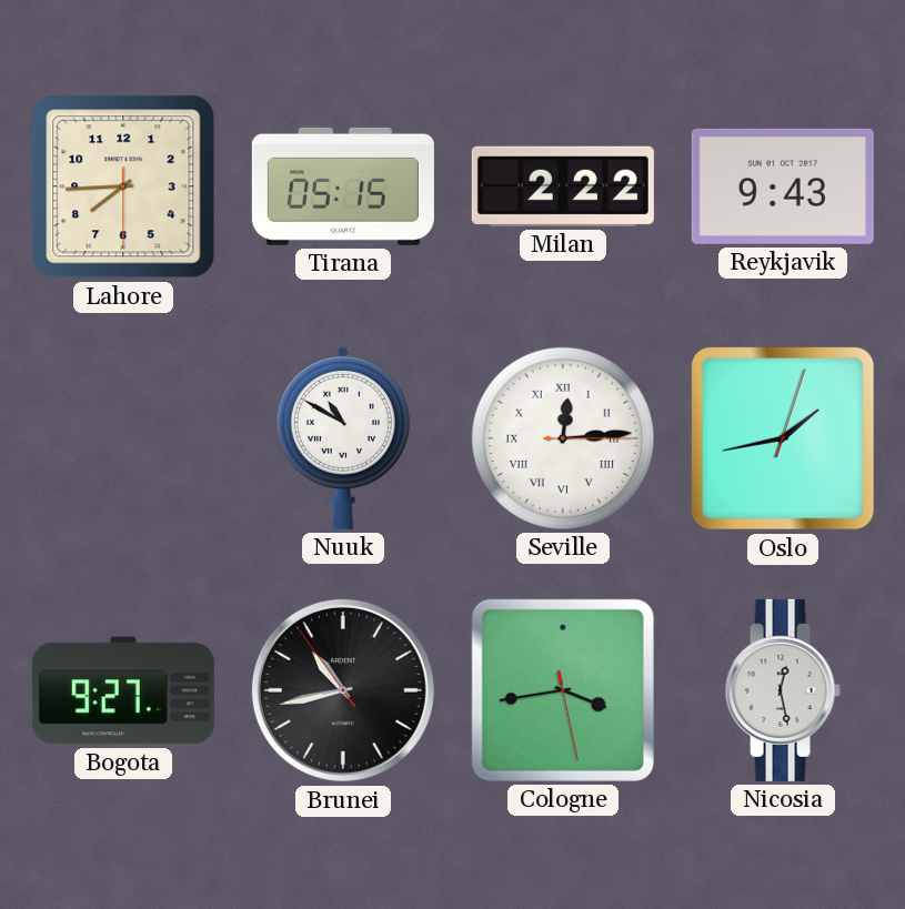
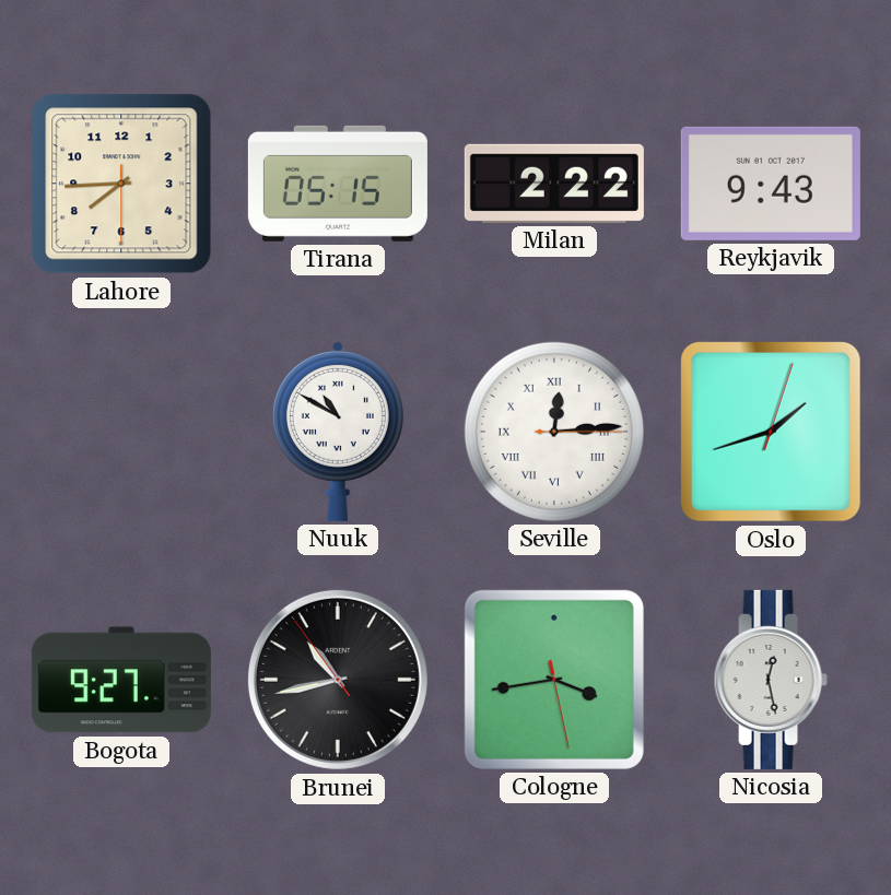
Oslo: 1:43 -> 1:42 (771, 432)
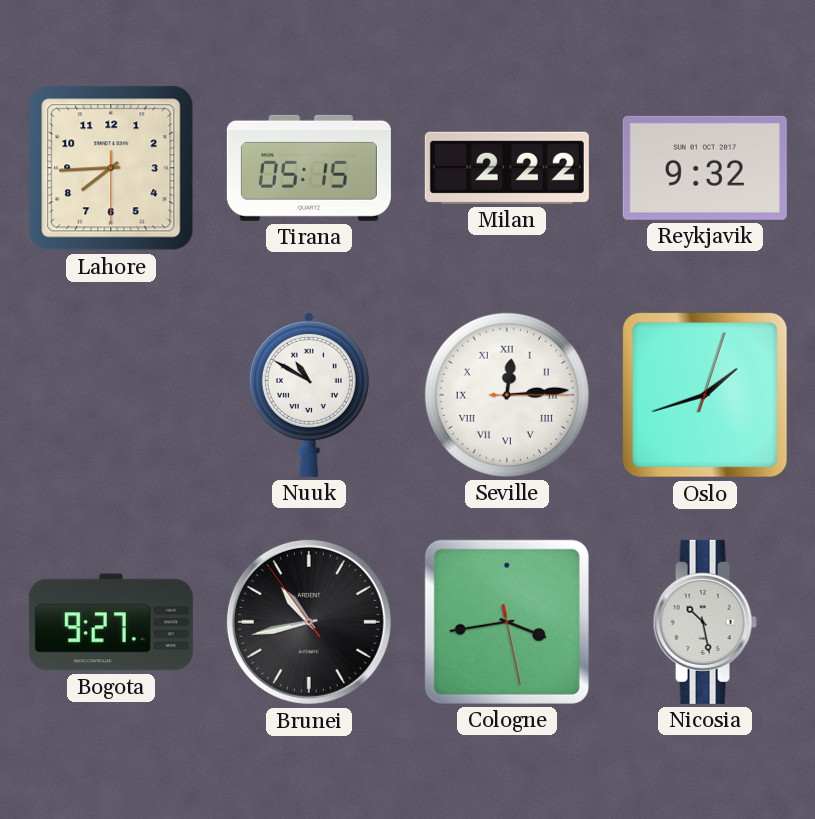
Reykjavik: 9:43 -> 9:32 (705, 168)
Nicosia: 12:28 -> 10:28 (705, 622)
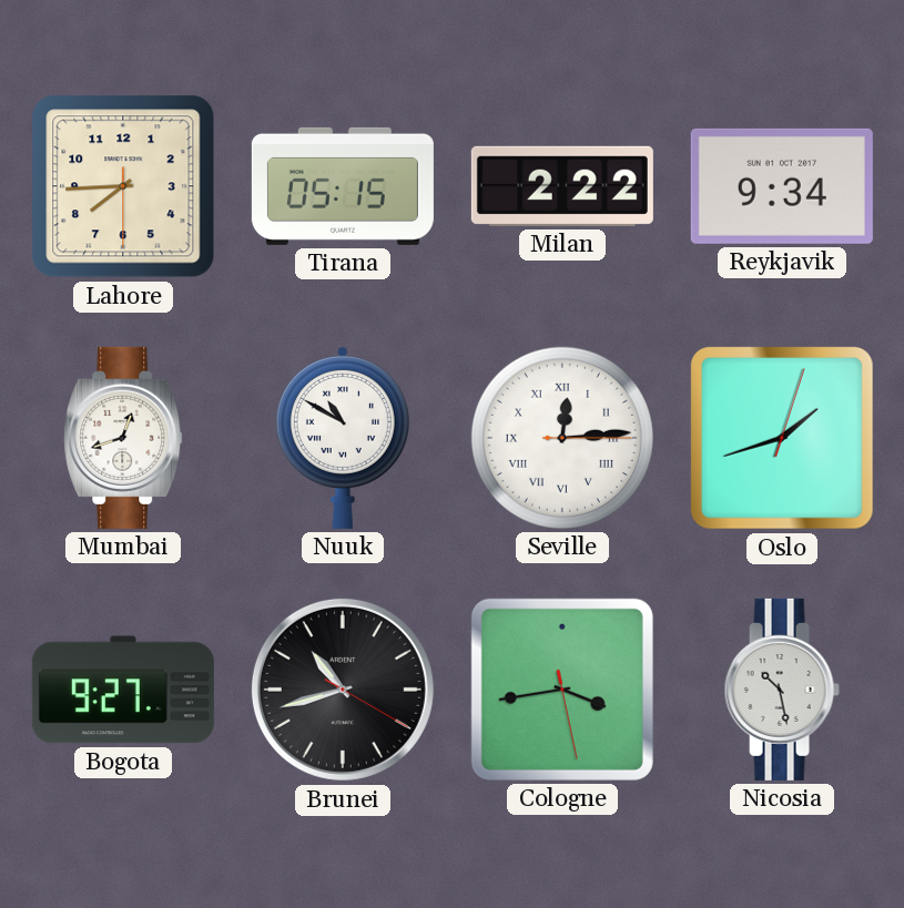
Reykjavik: 9:32 -> 9:34 (782, 186)
Mumbai: none -> 12:42 (123, 438)
Brunei: 10:42:54 -> 10:42:20 (343, 690)
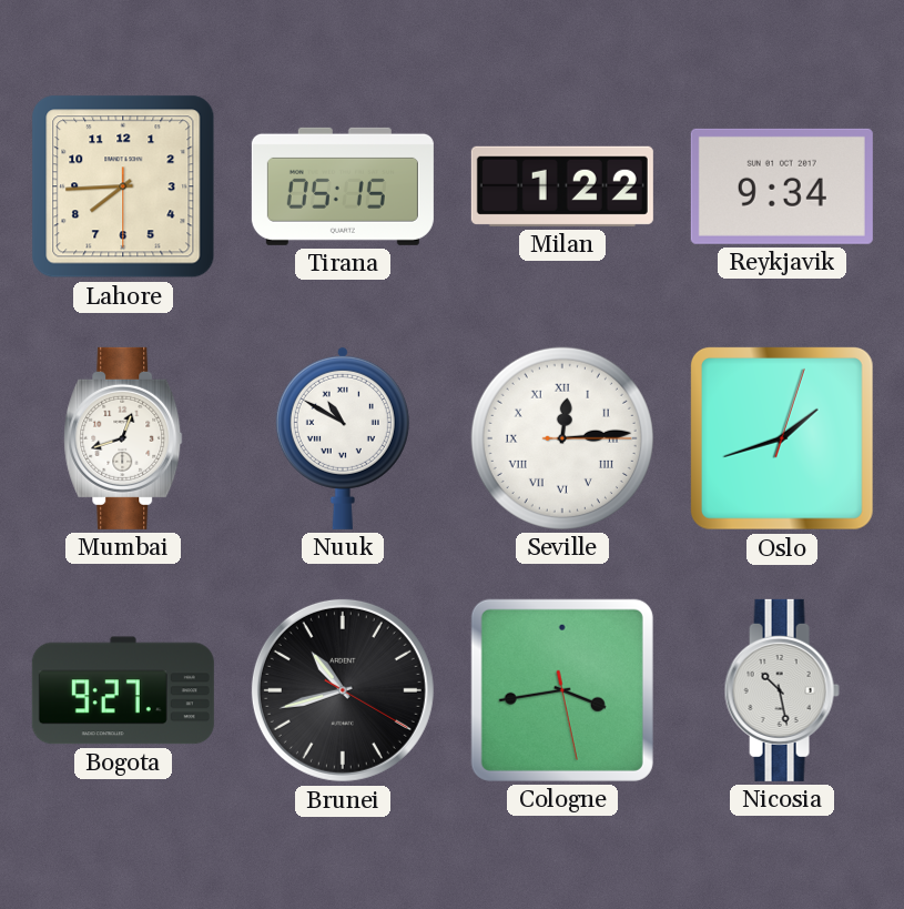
Milan: 2:22 -> 1:22 (562, 186)
